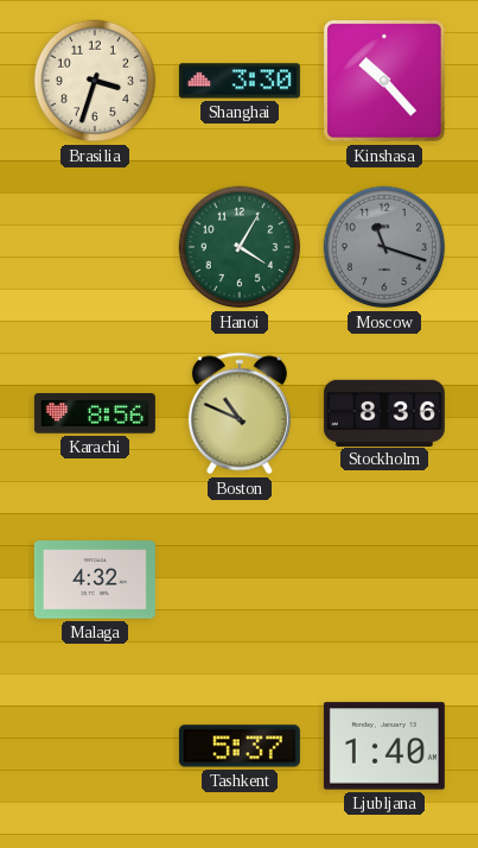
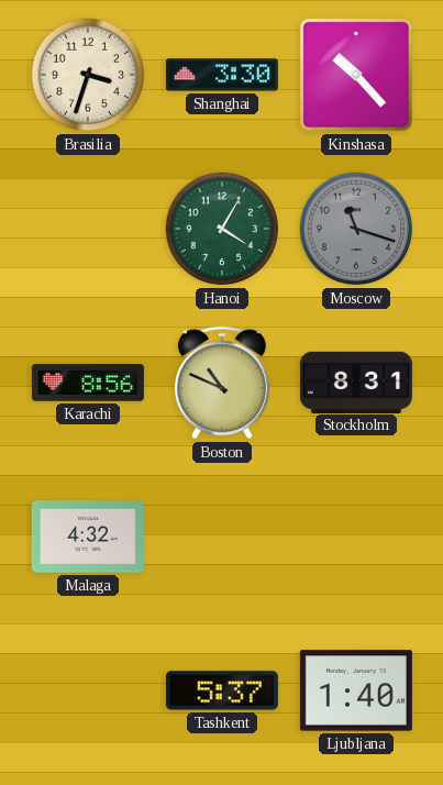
Stockholm: 8:36 -> 8:31 (356, 382)
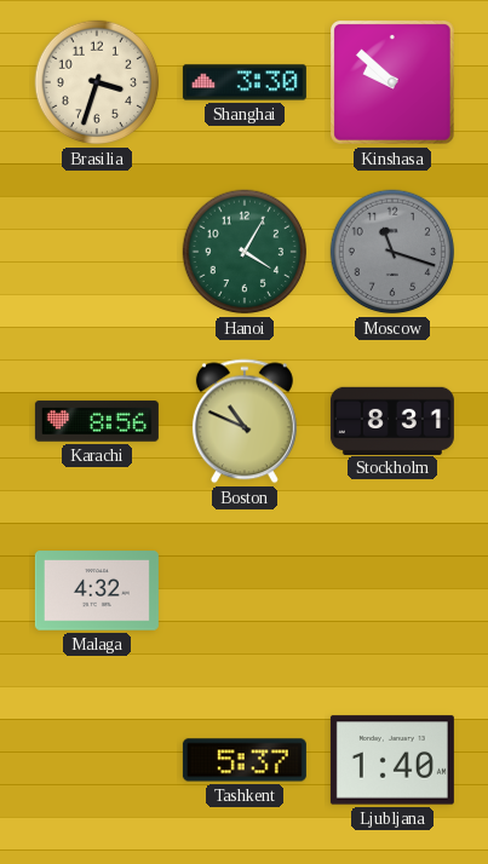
Kinshasa: 10:23 -> 9:52 (392, 82)
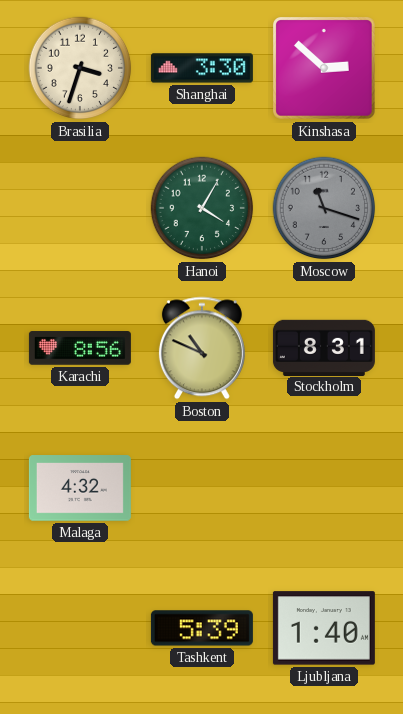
Kinshasa: 9:52 -> 2:52 (324, 68)
Tashkent: 5:37 -> 5:39 (202, 628)
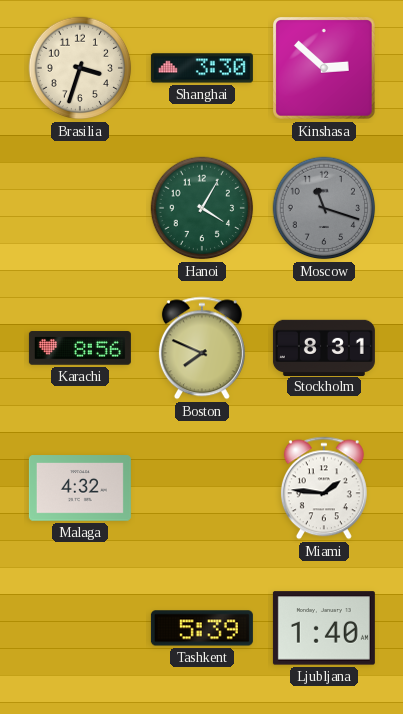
Boston: 10:49 -> 7:49 (202, 348)
Miami: none -> 1:46 (324, 488)
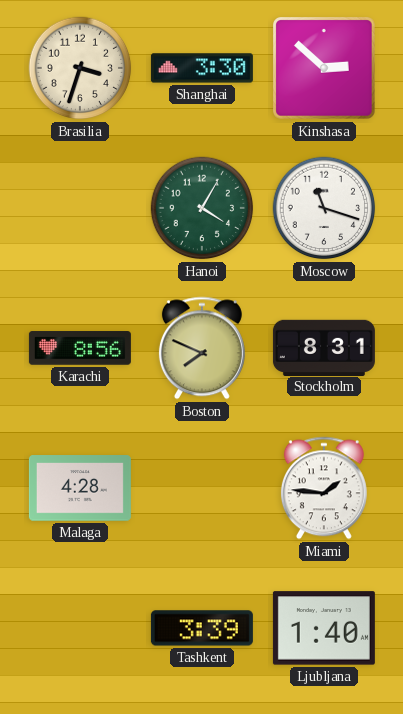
Moscow dial: grey -> white (324, 208)
Malaga: 4:32 -> 4:28 (80, 488)
Tashkent: 5:39 -> 3:39 (202, 628)
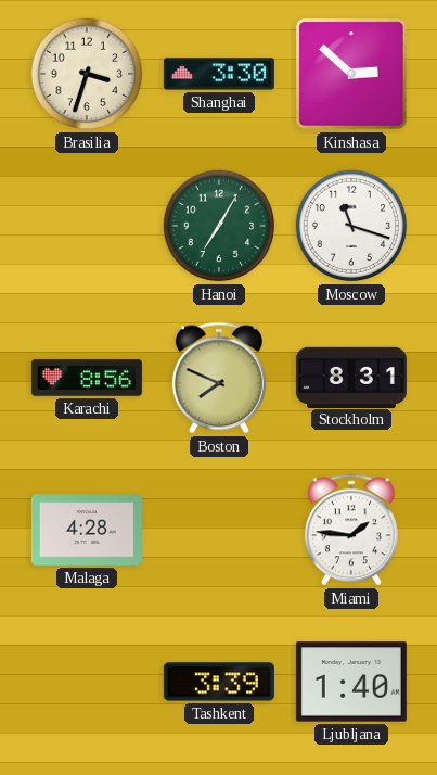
Hanoi: 4:05 -> 7:05 (219, 226)
